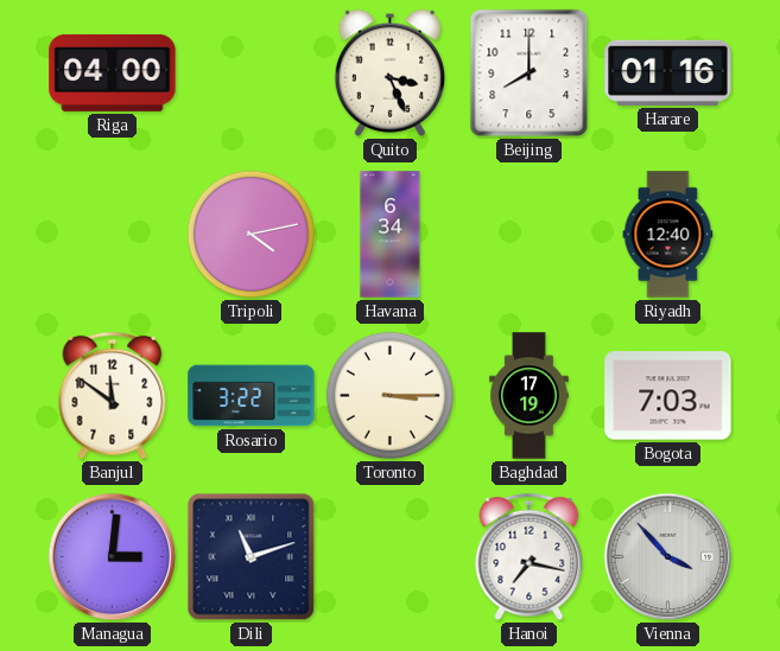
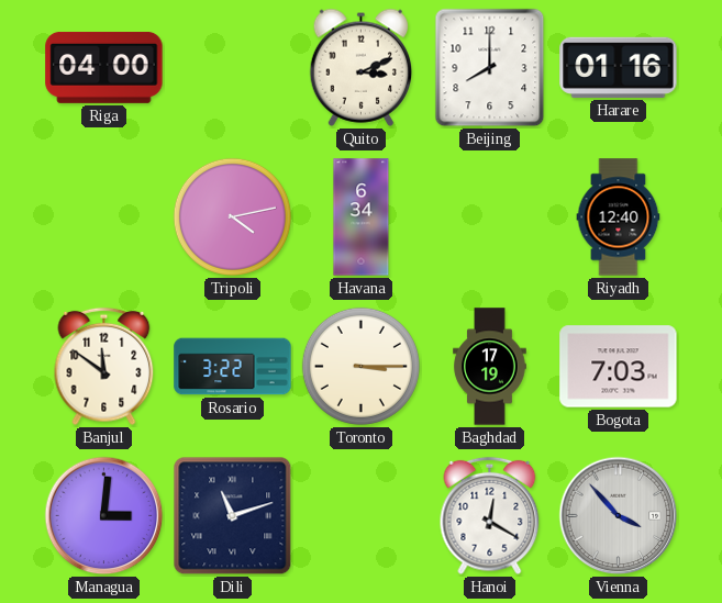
Quito: 3:26 -> 3:11 (360, 67)
Hanoi: 7:17 -> 12:20 (490, 516)
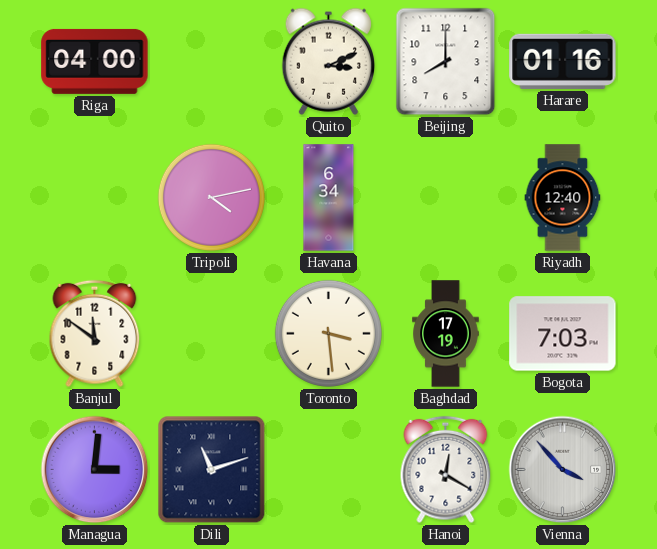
Rosario: 3:22 -> none (233, 367)
Toronto: 3:15 -> 3:29 (328, 333)
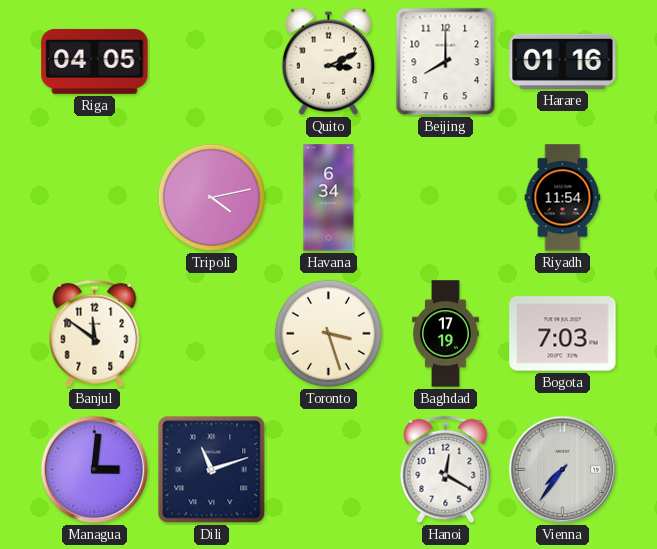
Riga: 04:00 -> 04:05 (95, 61)
Riyadh: 12:40 -> 11:54 (563, 198)
Toronto: 3:29 -> 3:27 (328, 333)
Vienna: 3:53 -> 7:36 (563, 470)
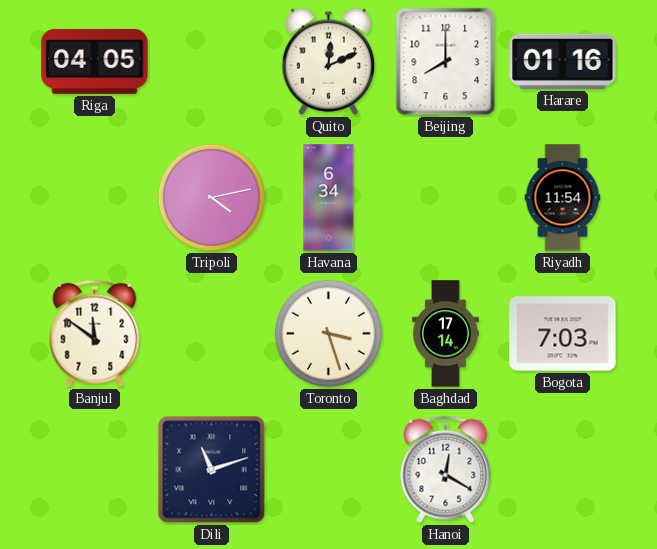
Quito: 3:11 -> 12:11 (328, 61)
Baghdad: 17:19 -> 17:14 (446, 334)
Managua: 3:01 -> none (95, 470)
Vienna: 7:36 -> none (563, 470)
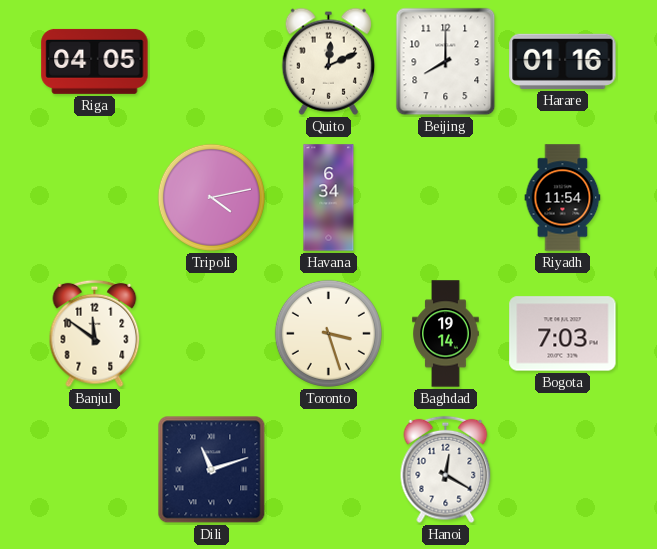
Baghdad: 17:14 -> 19:14 (446, 334)
